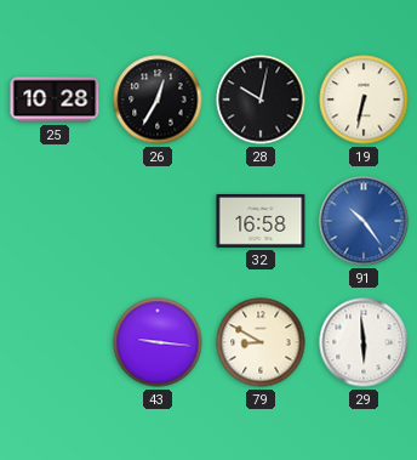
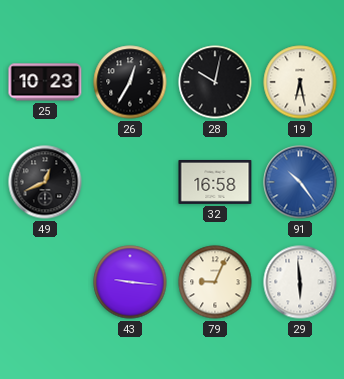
25: 10:28 -> 10:23 (45, 82)
19: 6:32 -> 6:28 (300, 82)
49: none -> 12:41 (45, 182)
79: 8:50 -> 9:04 (215, 282)
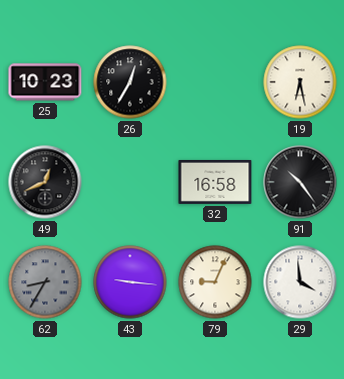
28: 10:02 -> none (215, 82)
91 dial: blue -> black (300, 182)
62: none -> 8:35 (45, 282)
29: 5:59 -> 3:59 (300, 282)
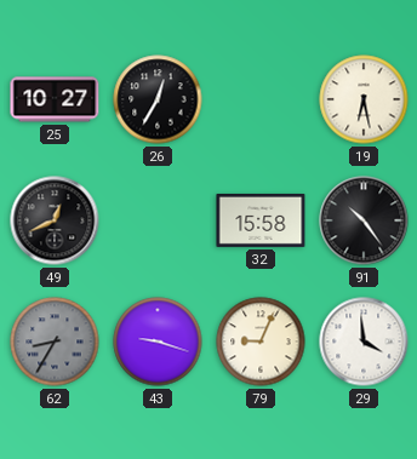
25: 10:23 -> 10:27 (55, 99)
32: 16:58 -> 15:58 (261, 220)
43: 9:16 -> 9:18 (158, 342)
